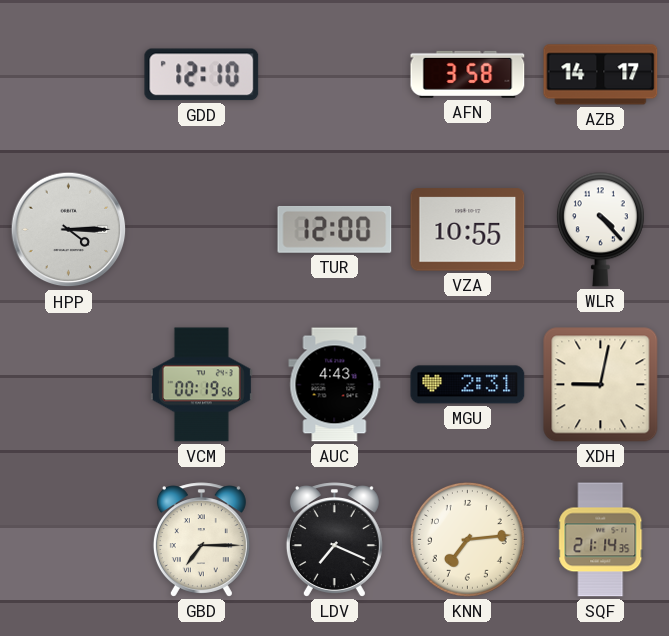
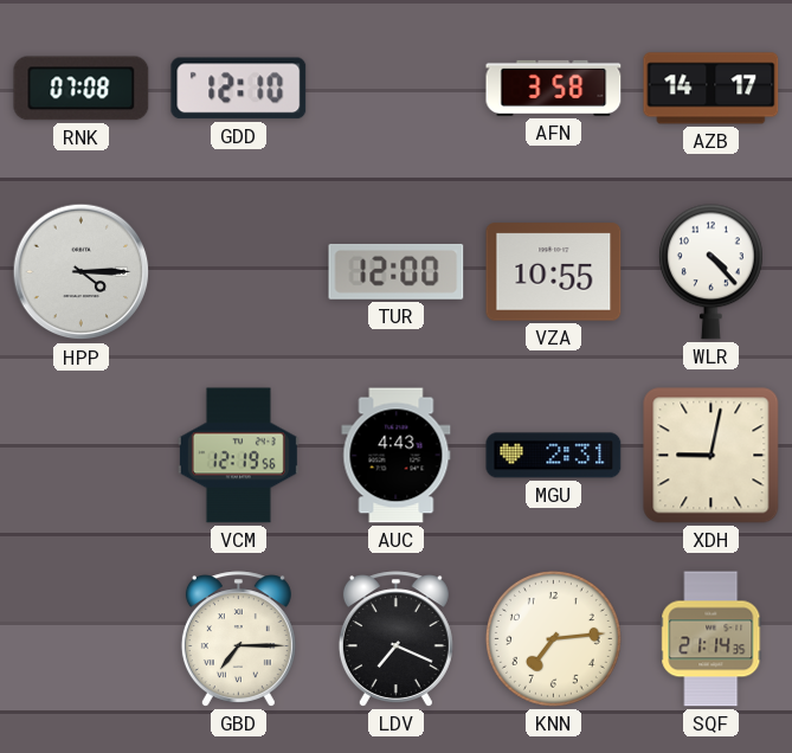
RNK: none -> 07:08 (82, 89)
VCM: 00:19 -> 12:19 (238, 456)
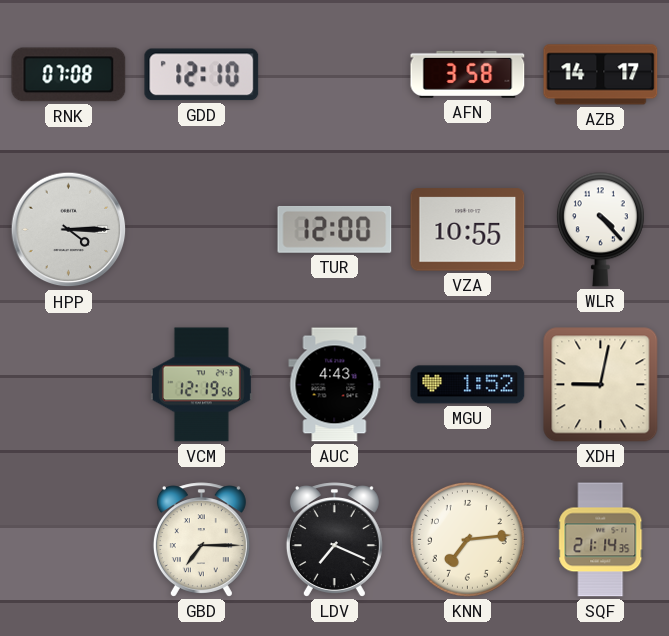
MGU: 2:31 -> 1:52 (468, 385)
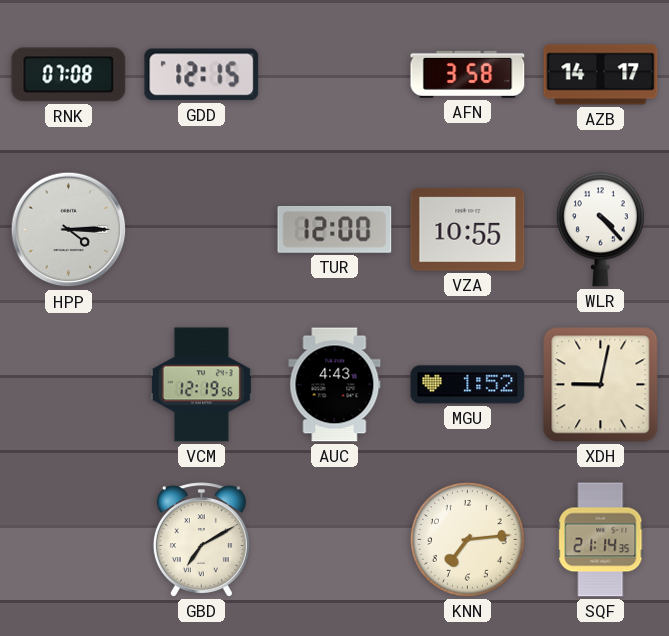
GDD: 12:10 -> 12:15 (202, 75)
GBD: 7:15 -> 7:10 (201, 540)
LDV: 7:19 -> none (334, 540)
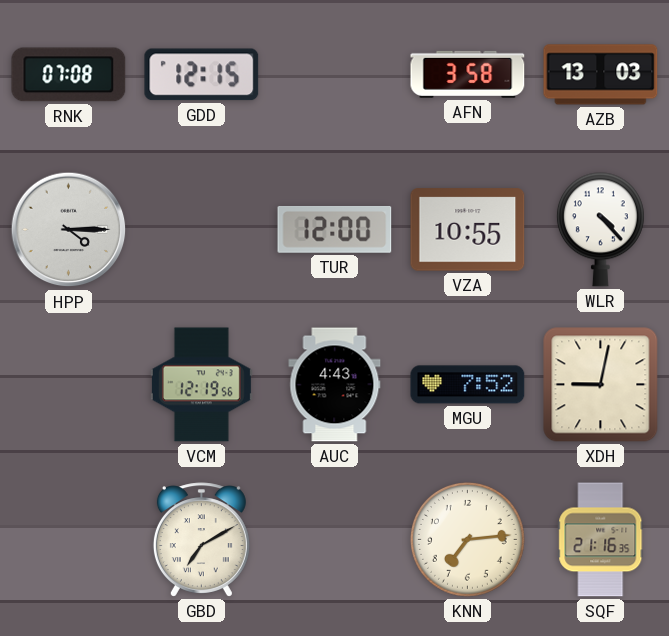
AZB: 14:17 -> 13:03 (601, 75)
MGU: 1:52 -> 7:52 (468, 385)
SQF: 21:14 -> 21:16 (601, 540)
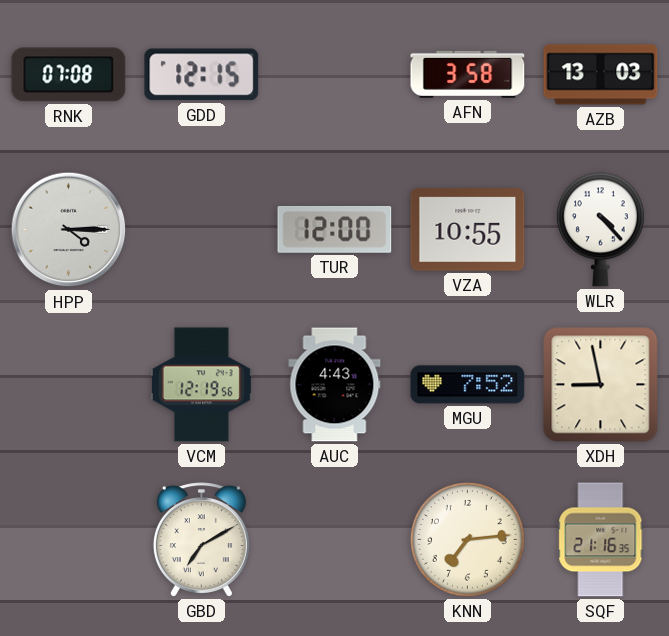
XDH: 9:02 -> 8:58 (601, 385)
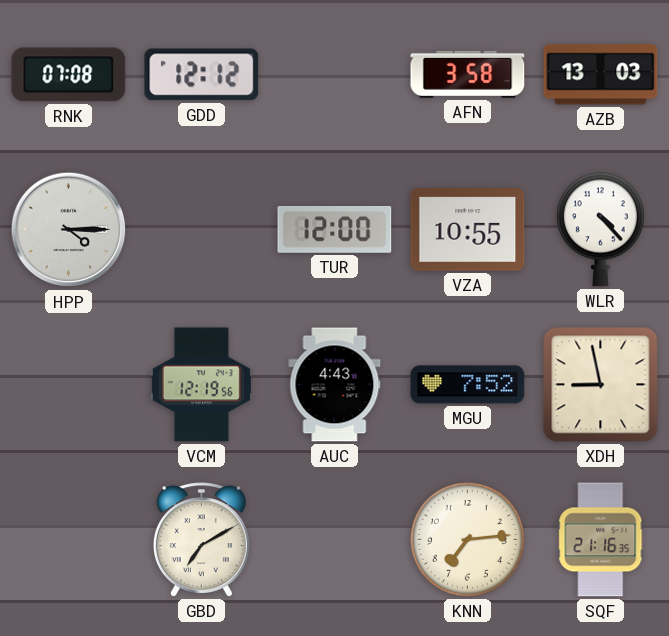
GDD: 12:15 -> 12:12 (202, 75)
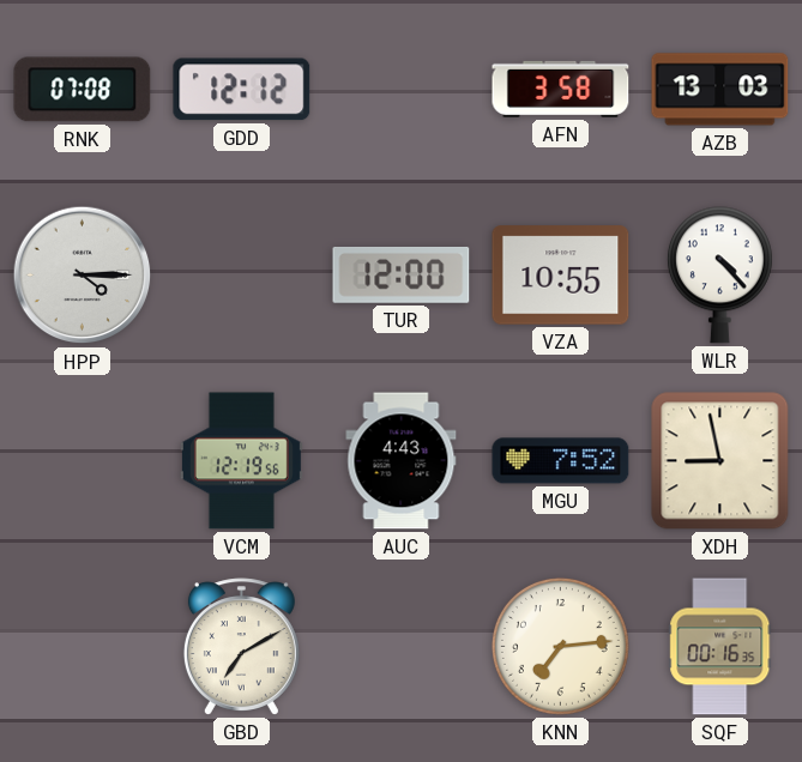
SQF: 21:16 -> 00:16 (720, 647)
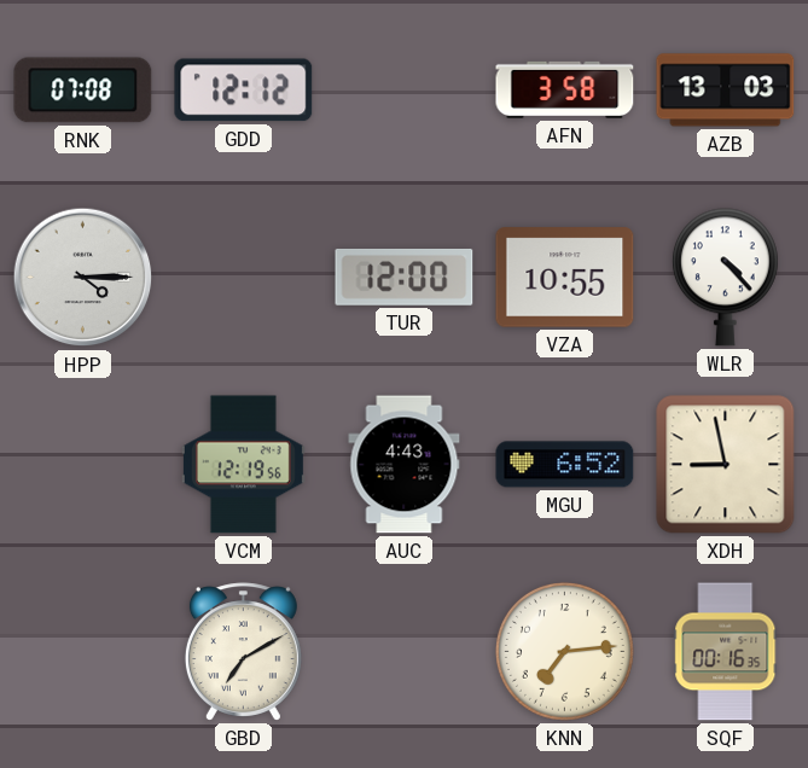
MGU: 7:52 -> 6:52 (565, 465)
